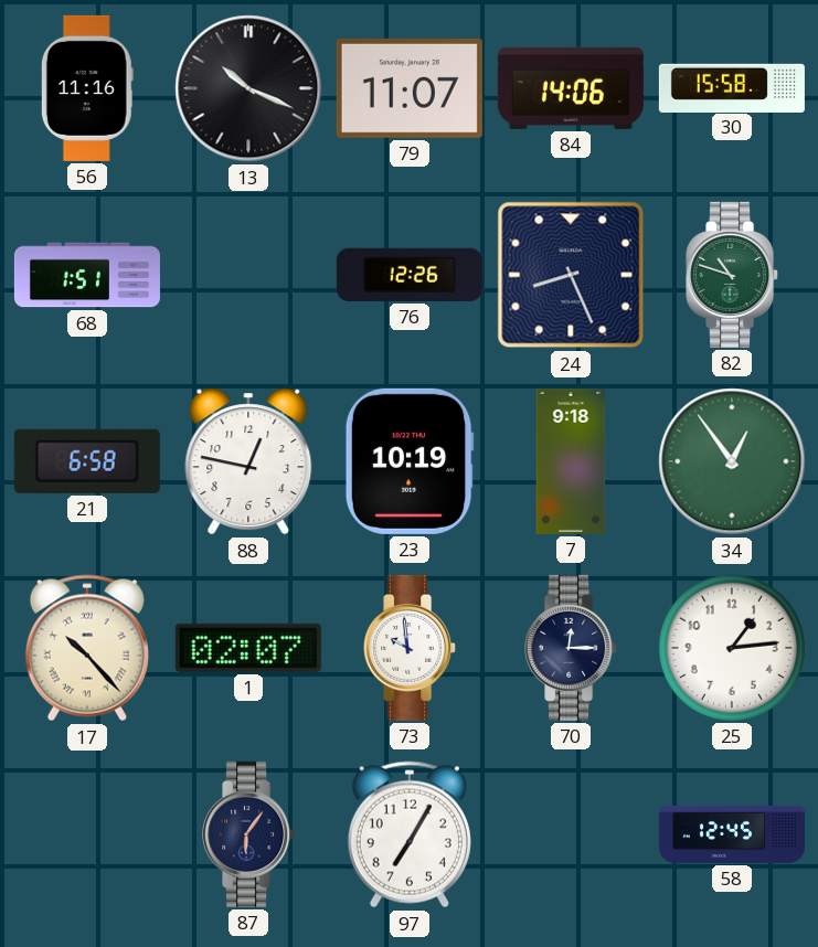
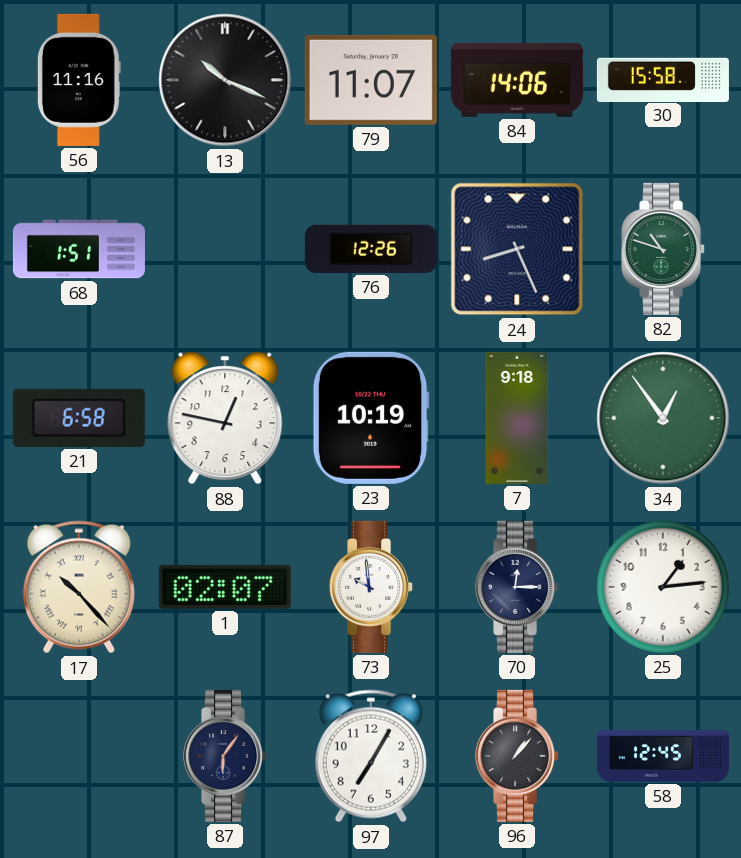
96: none -> 1:07 (518, 756)
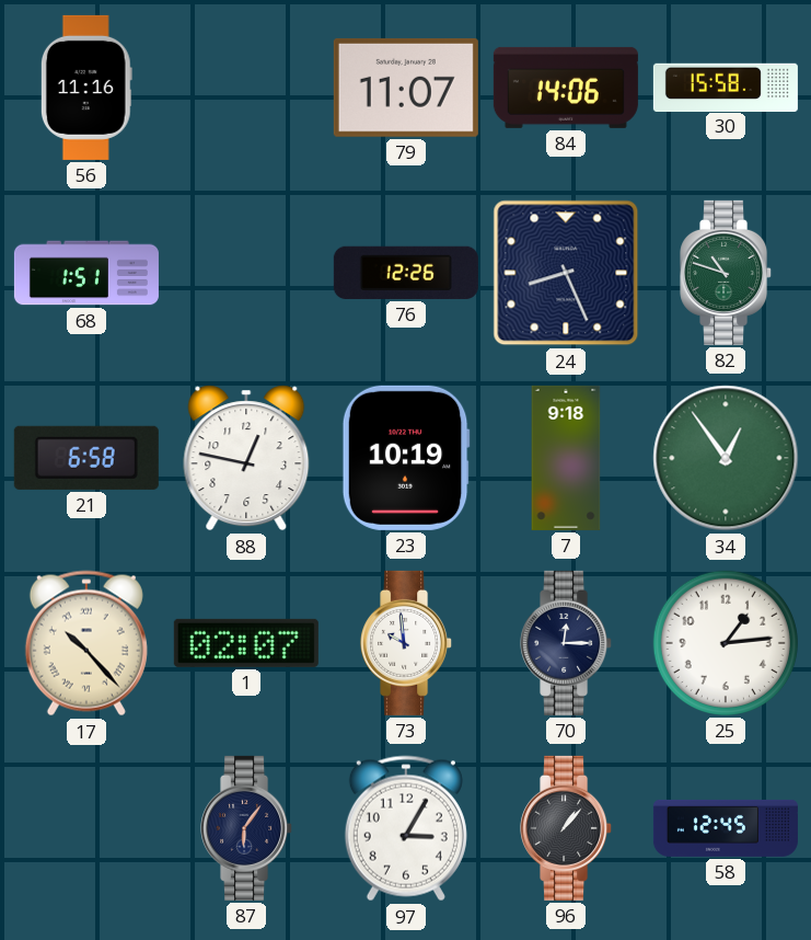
13: 10:19 -> none (225, 80)
97: 7:05 -> 3:05 (406, 828)
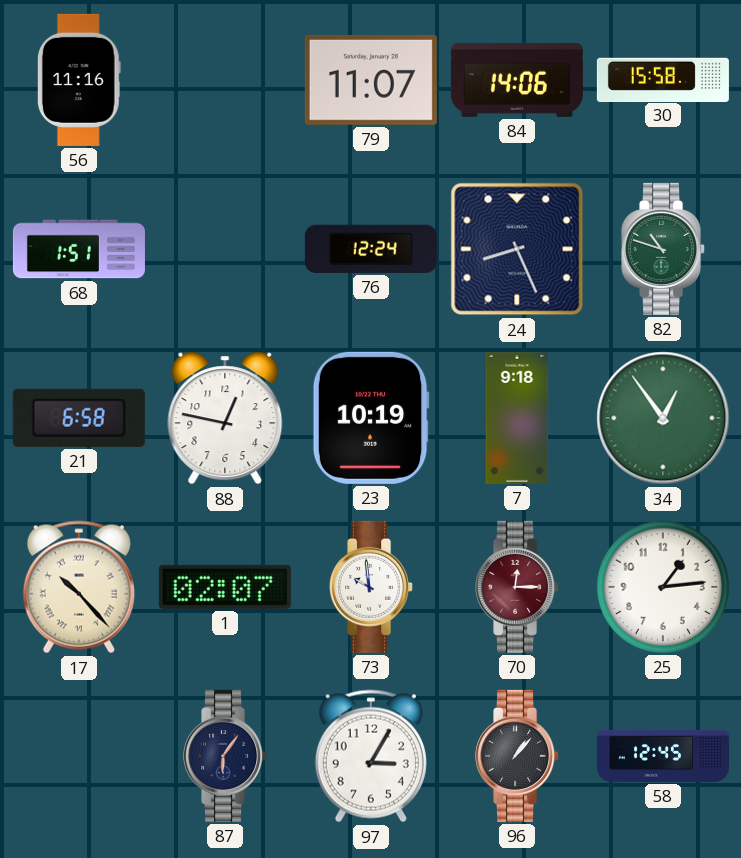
76: 12:26 -> 12:24 (371, 249)
70 dial: navy -> burgundy (518, 587)
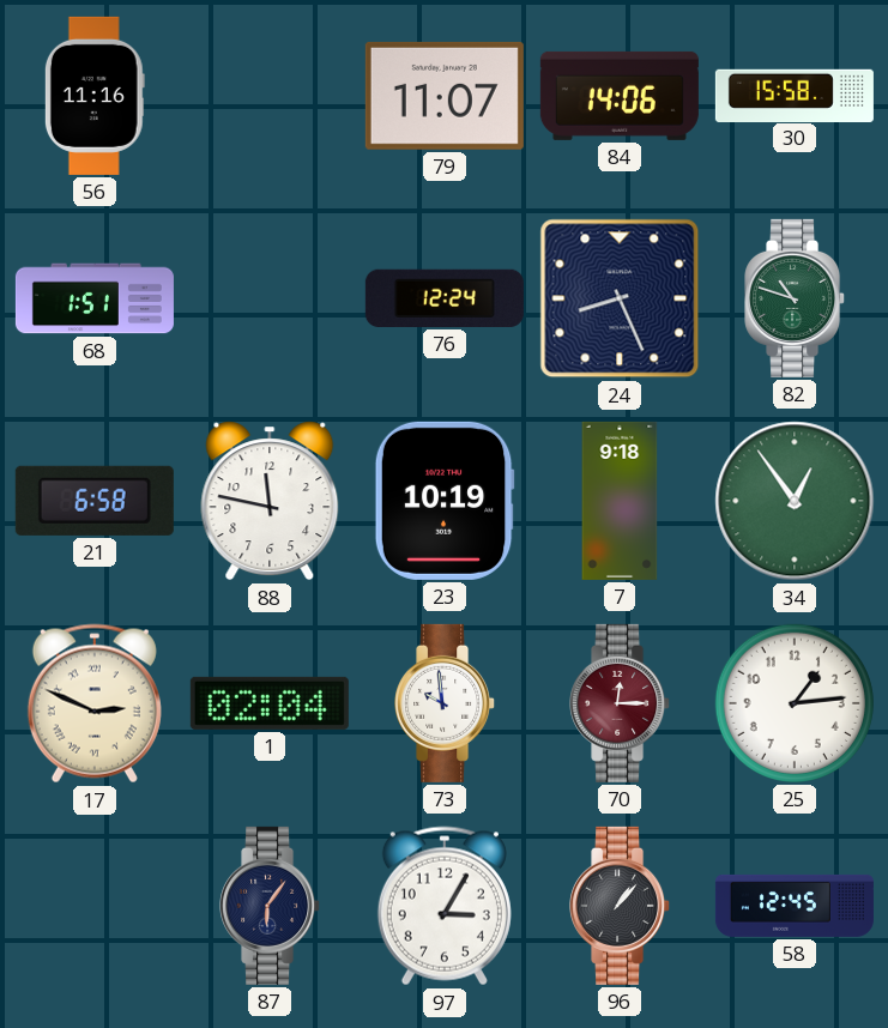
88: 12:47 -> 11:47 (270, 501)
17: 10:23 -> 2:49 (95, 703)
1: 02:07 -> 02:04 (270, 703)
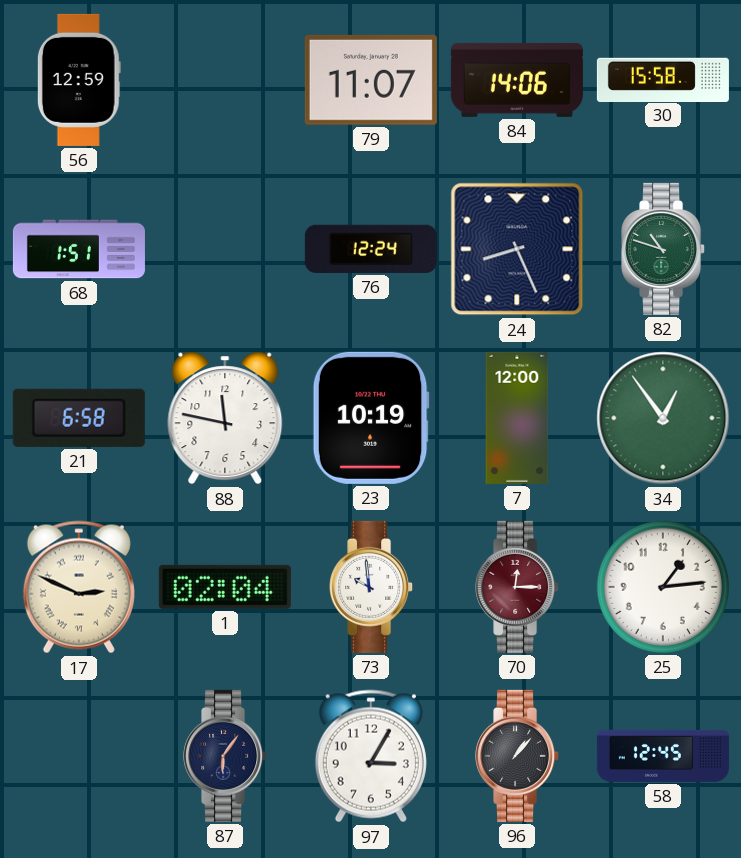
56: 11:16 -> 12:59 (79, 80)
7: 9:18 -> 12:00 (517, 418)
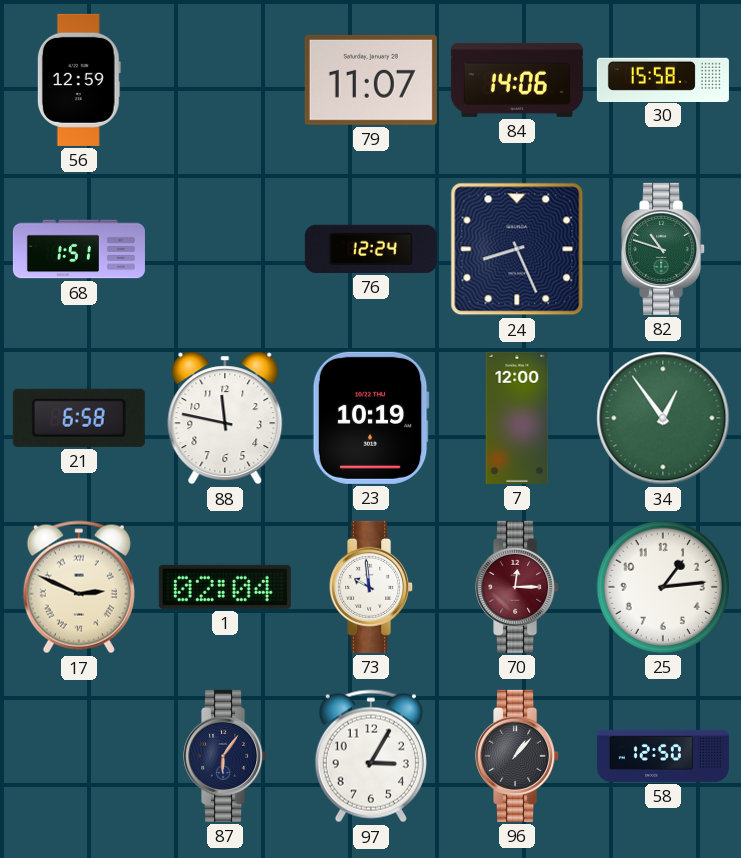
58: 12:45 -> 12:50 (663, 756)
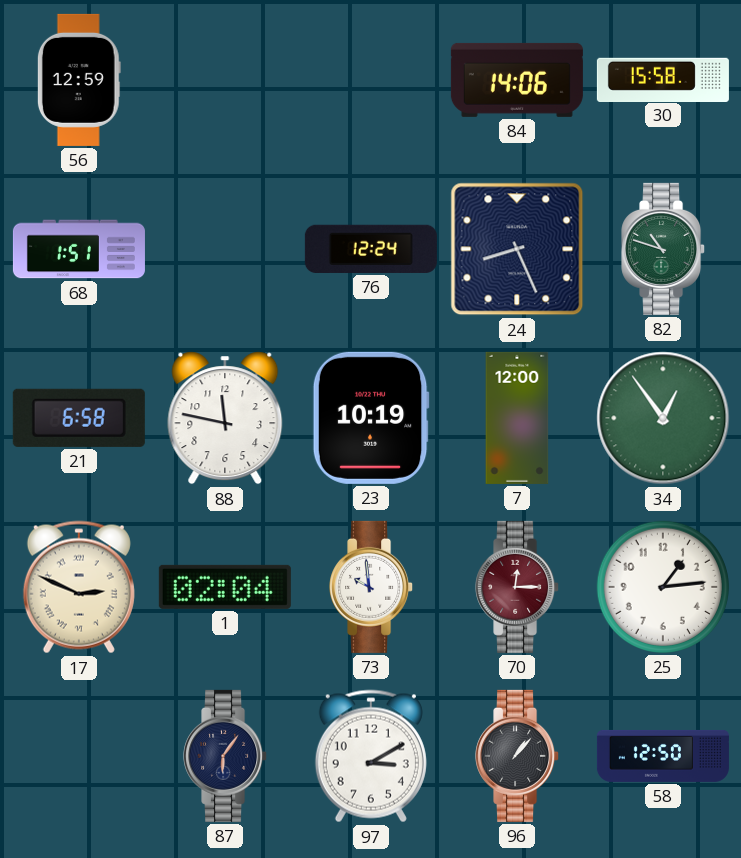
79: 11:07 -> none (371, 80)
97: 3:05 -> 3:10 (371, 756)
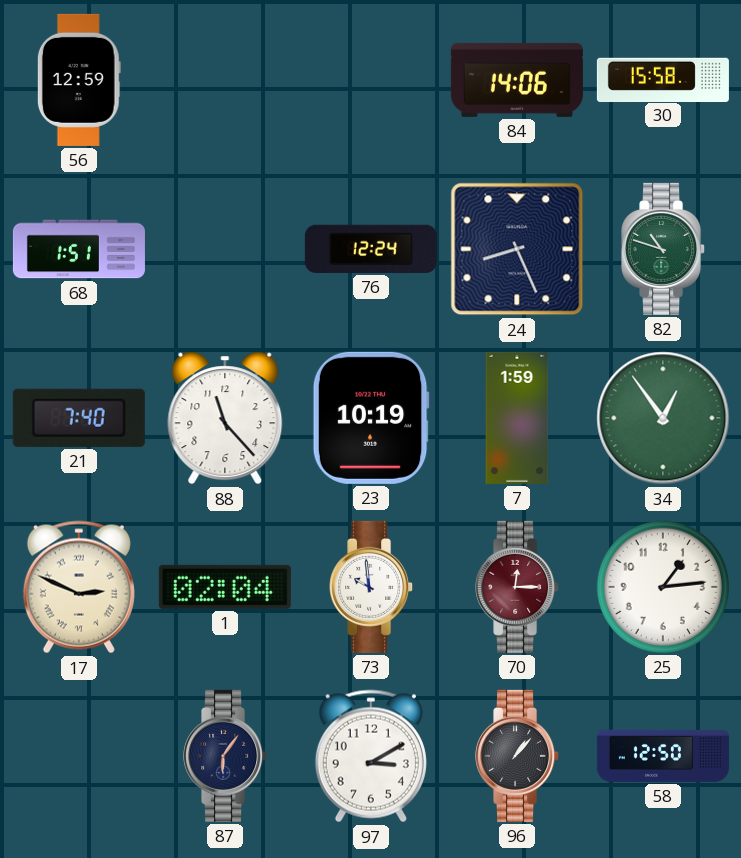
21: 6:58 -> 7:40 (79, 418)
88: 11:47 -> 11:23 (225, 418)
7: 12:00 -> 1:59 (517, 418)
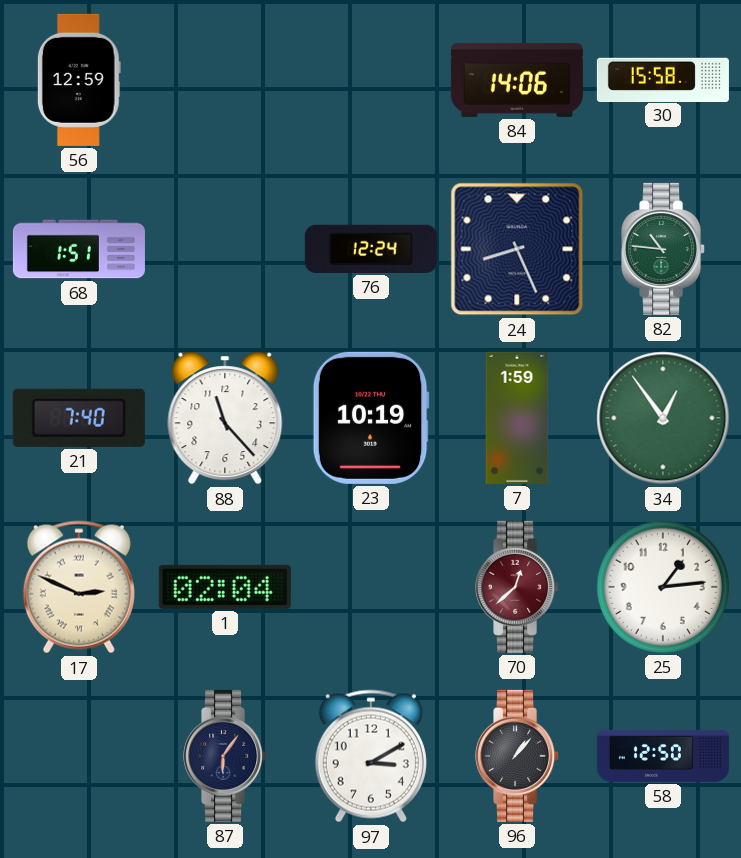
82: 10:48 -> 10:46 (664, 249)
73: 9:59 -> none (372, 587)
70: 12:15 -> 12:38 (518, 587)
